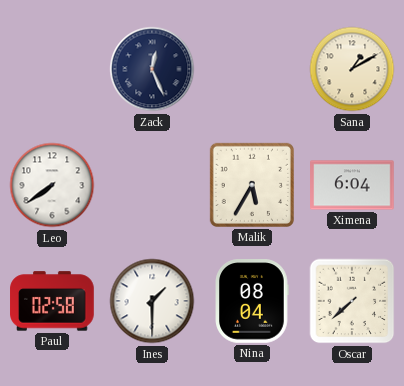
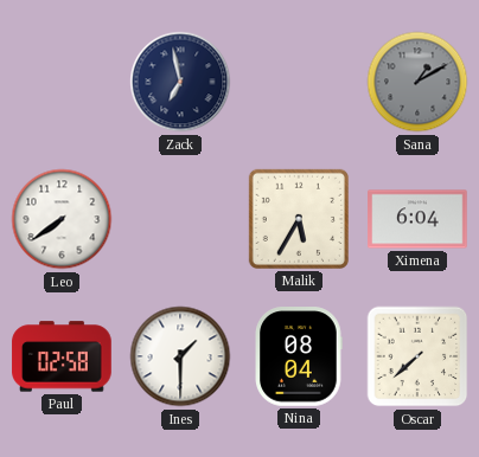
Zack: 12:26 -> 6:58 (180, 82)
Sana dial: cream -> grey (417, 82)
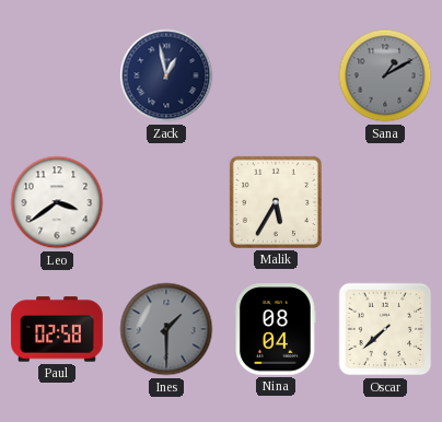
Zack: 6:58 -> 12:58 (166, 75)
Leo: 7:39 -> 3:39 (57, 202)
Ximena: 6:04 -> none (417, 219)
Ines dial: white -> grey (166, 329)
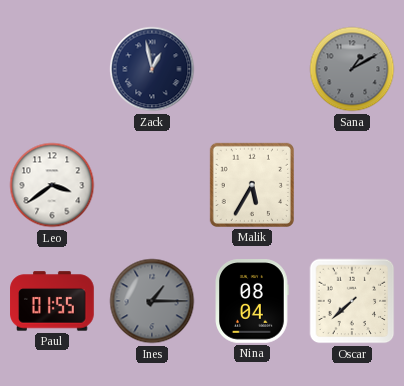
Paul: 02:58 -> 01:55 (52, 301)
Ines: 1:30 -> 1:15 (152, 301)
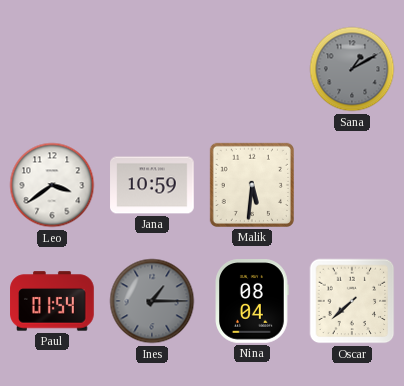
Zack: 12:58 -> none (152, 69)
Jana: none -> 10:59 (152, 185)
Malik: 5:35 -> 5:31 (252, 185)
Paul: 01:55 -> 01:54 (52, 301)
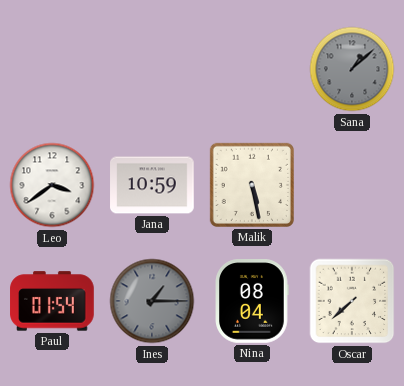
Sana: 1:10 -> 1:08 (352, 69)
Malik: 5:31 -> 5:28 (252, 185)
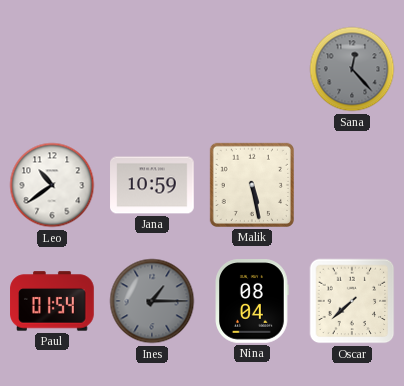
Sana: 1:08 -> 12:23 (352, 69)
Leo: 3:39 -> 10:39 (52, 185)
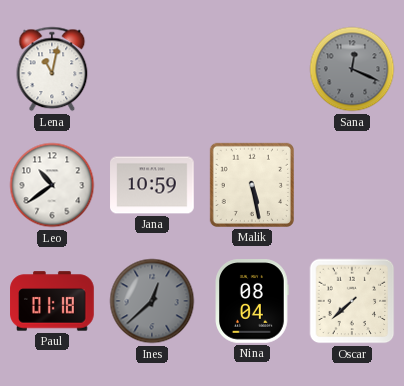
Lena: none -> 11:02 (52, 69)
Sana: 12:23 -> 12:19 (352, 69)
Paul: 01:54 -> 01:18 (52, 301)
Ines: 1:15 -> 12:38 (152, 301)
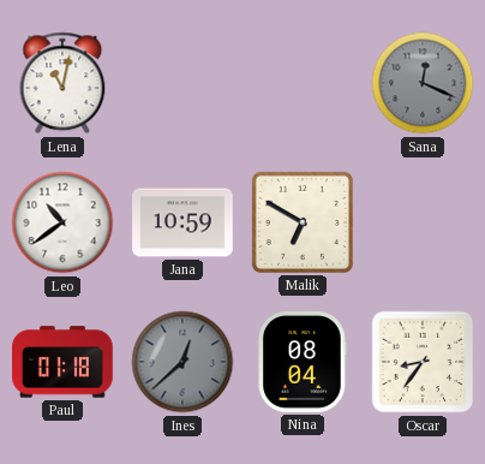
Malik: 5:28 -> 6:50 (303, 222)
Oscar: 7:38 -> 8:36 (423, 362)
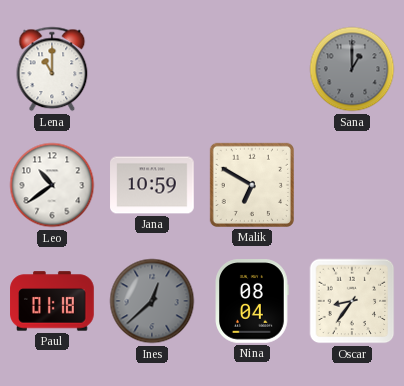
Lena: 11:02 -> 11:00 (52, 69)
Sana: 12:19 -> 1:00 (352, 69)
